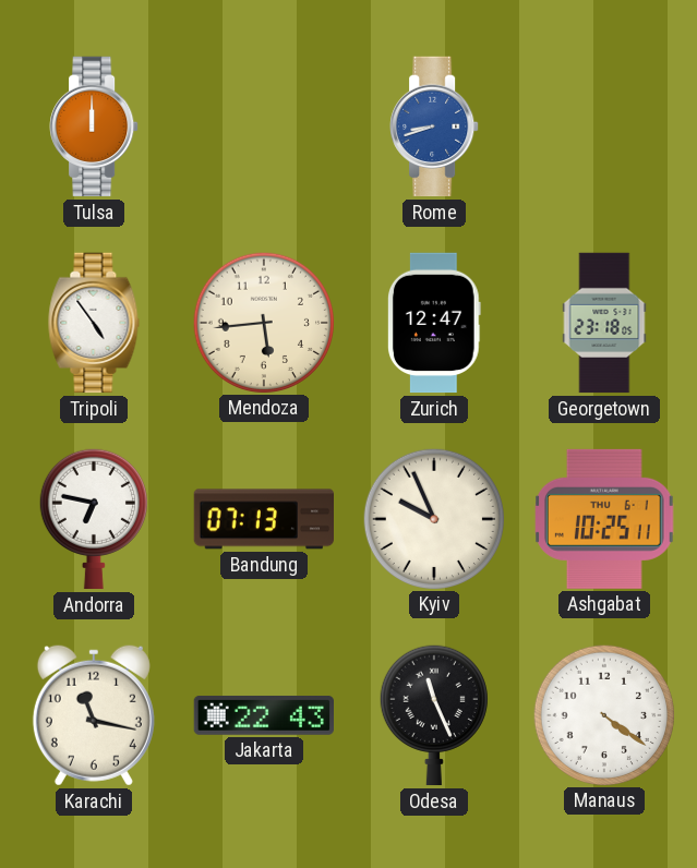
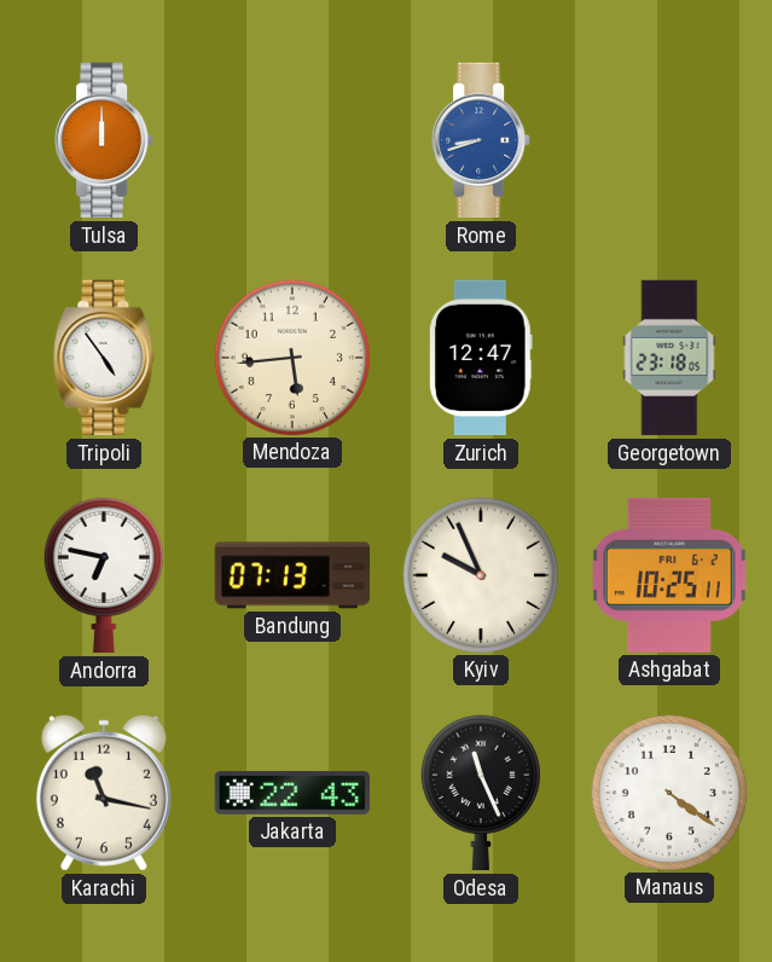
Ashgabat date: THU 6-1 -> FRI 6-2 (671, 575)
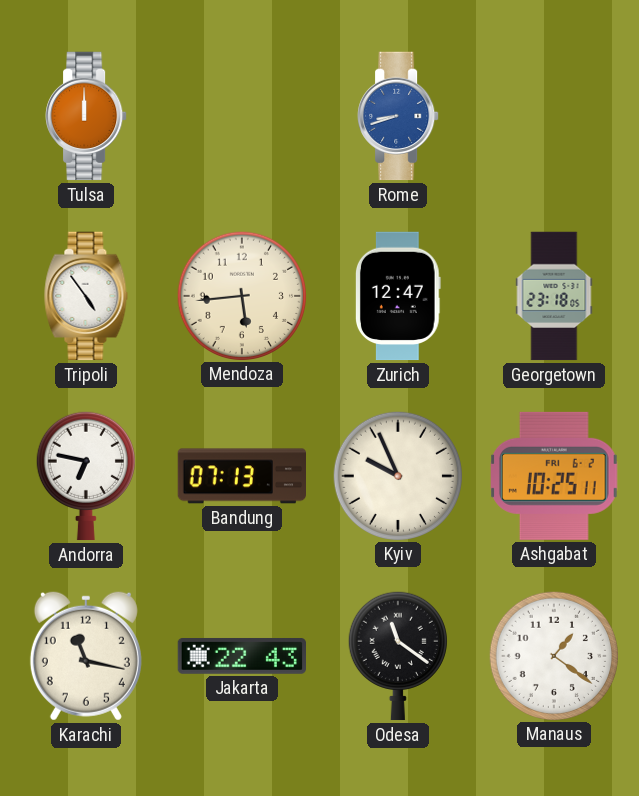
Odesa: 11:26 -> 11:21 (398, 656)
Manaus: 4:21 -> 1:21 (553, 655)
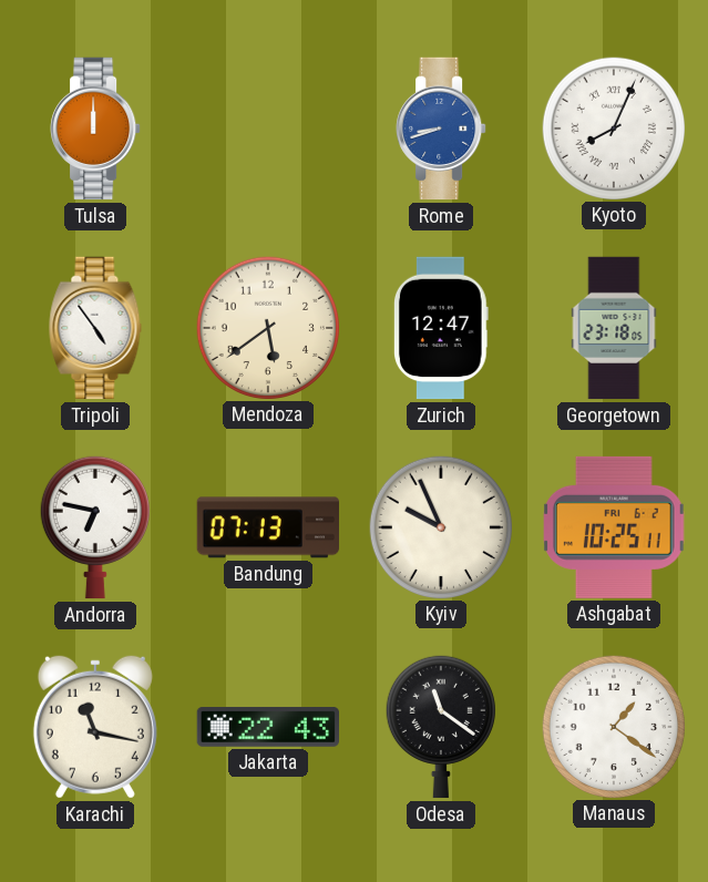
Kyoto: none -> 8:04 (613, 127)
Mendoza: 5:44 -> 5:39 (267, 327)
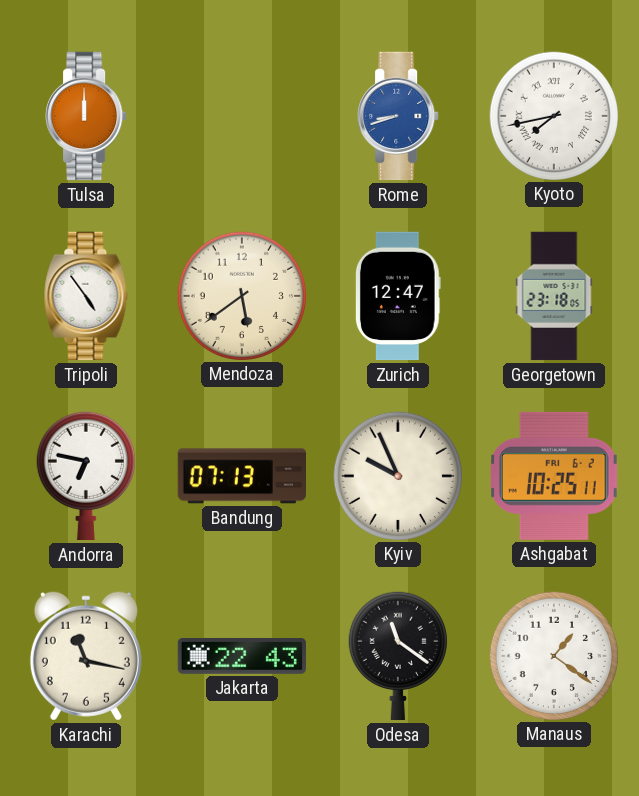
Kyoto: 8:04 -> 7:43 (553, 115)
